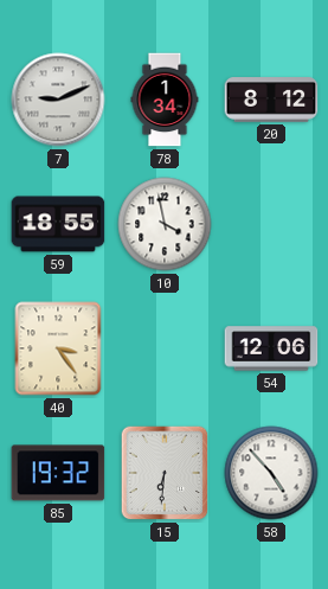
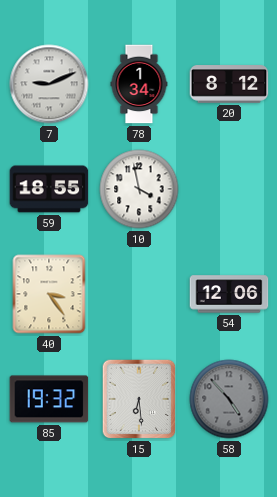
15: 6:31 -> 6:29 (139, 399)
58 dial: white -> grey (229, 399)
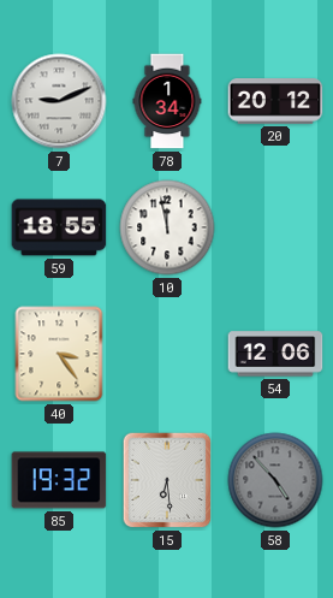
20: 8:12 -> 20:12 (275, 101)
10: 3:58 -> 11:58 (167, 227)
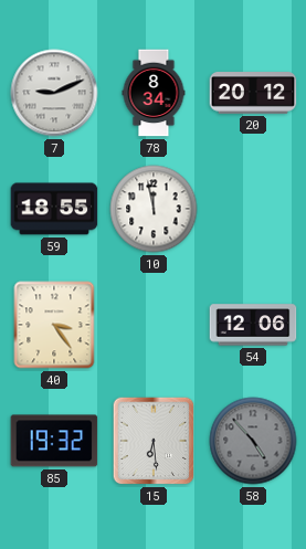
78: 1:34 -> 8:34 (154, 93)
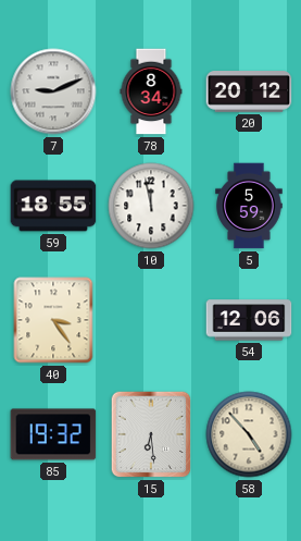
5: none -> 5:59 (249, 206)
58 dial: grey -> cream (249, 434)
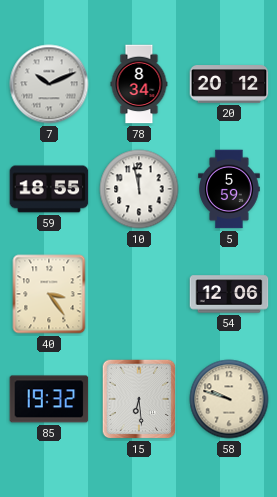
7: 9:11 -> 10:11 (49, 84)
58: 4:53 -> 9:48 (229, 399)
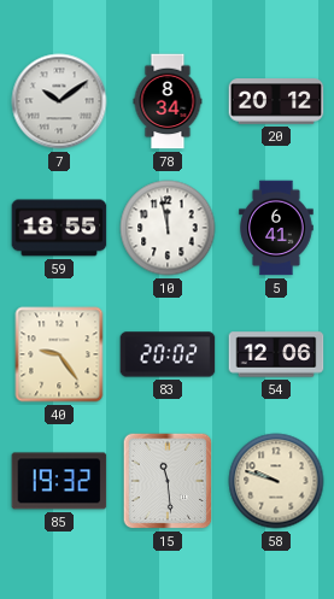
7: 10:11 -> 10:09 (59, 101)
5: 5:59 -> 6:41 (276, 228)
40: 3:24 -> 9:24 (59, 354)
83: none -> 20:02 (168, 354)
15: 6:29 -> 11:29 (168, 481)
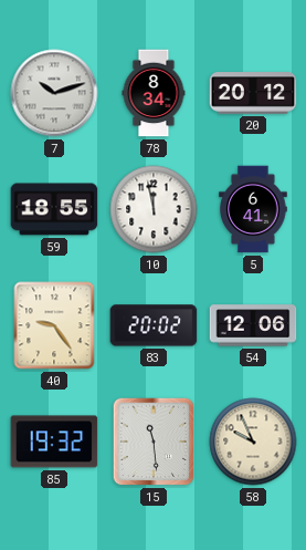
7: 10:09 -> 10:12 (54, 93)
58: 9:48 -> 9:56 (253, 442)
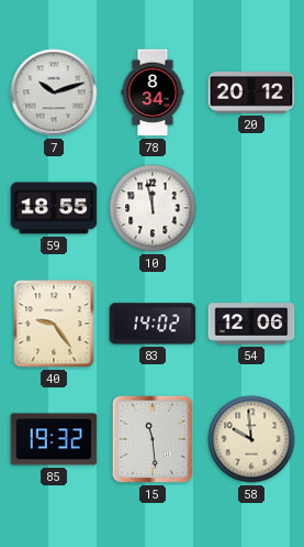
5: 6:41 -> none (253, 209)
83: 20:02 -> 14:02 (153, 324)
58: 9:56 -> 9:59 (251, 439)
